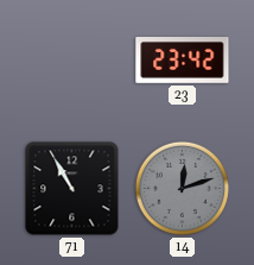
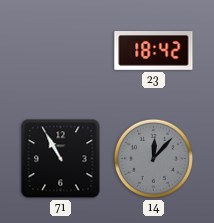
23: 23:42 -> 18:42 (154, 51)
14: 12:12 -> 12:07 (153, 158)
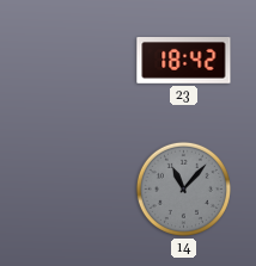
71: 10:55 -> none (61, 159)
14: 12:07 -> 11:07 (183, 188)
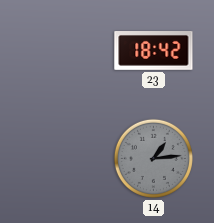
14: 11:07 -> 1:14 (153, 158)
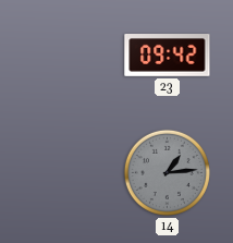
23: 18:42 -> 09:42 (168, 56)
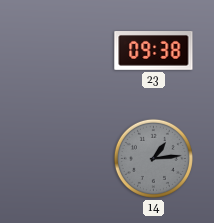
23: 09:42 -> 09:38 (154, 51)
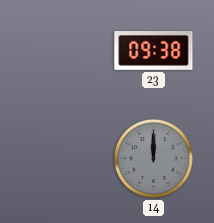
14: 1:14 -> 12:00 (153, 158)
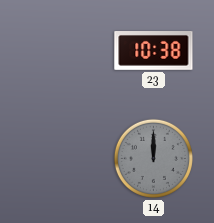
23: 09:38 -> 10:38 (154, 51)
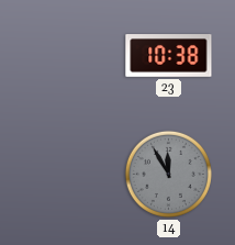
14: 12:00 -> 11:55 (168, 174)
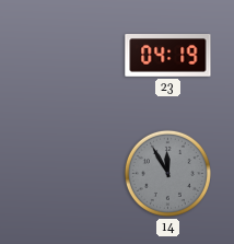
23: 10:38 -> 04:19 (168, 56)
